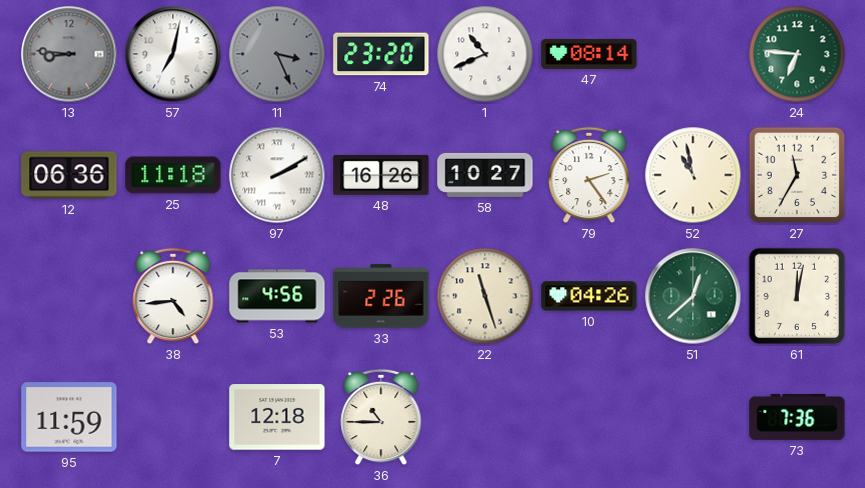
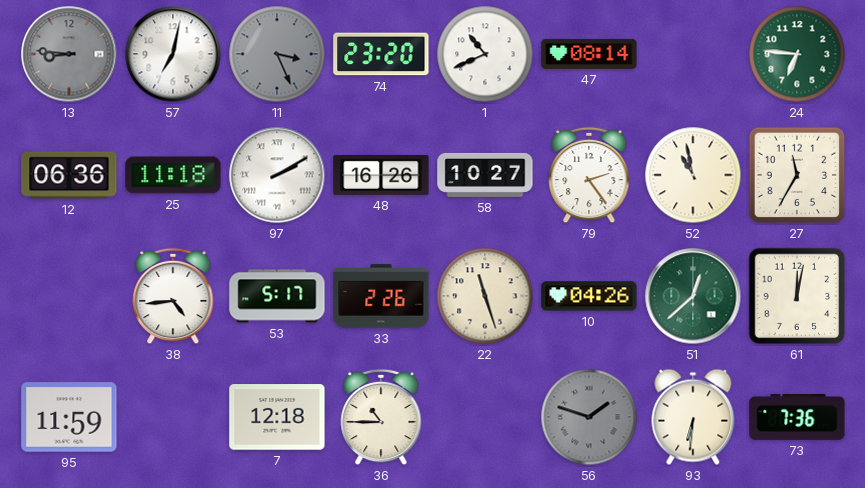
53: 4:56 -> 5:17 (277, 296)
56: none -> 1:48 (589, 417)
93: none -> 6:31 (693, 417)
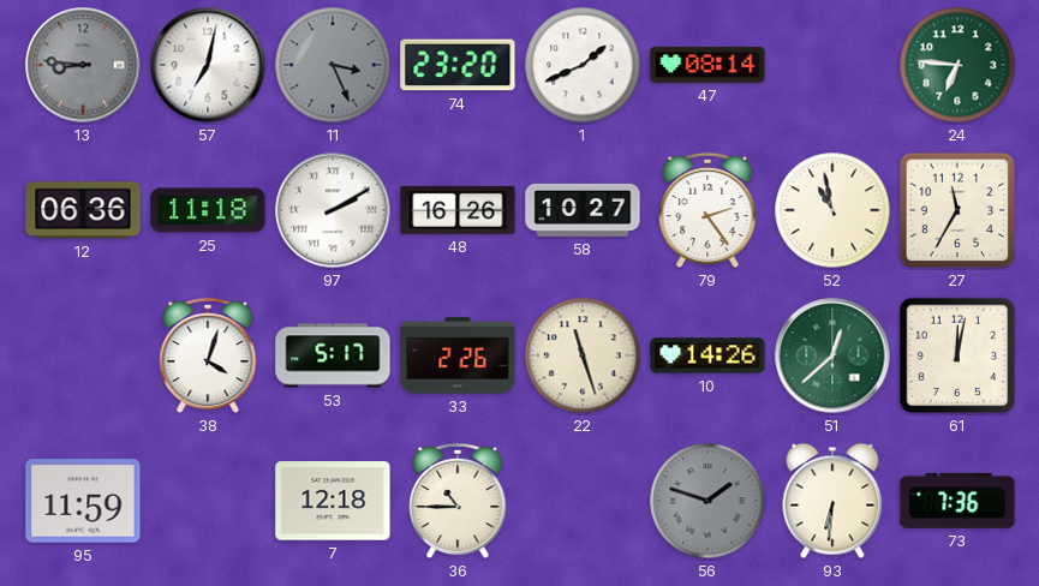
1: 10:41 -> 1:41 (583, 65)
38: 4:44 -> 4:03 (208, 355)
10: 04:26 -> 14:26 (707, 355)
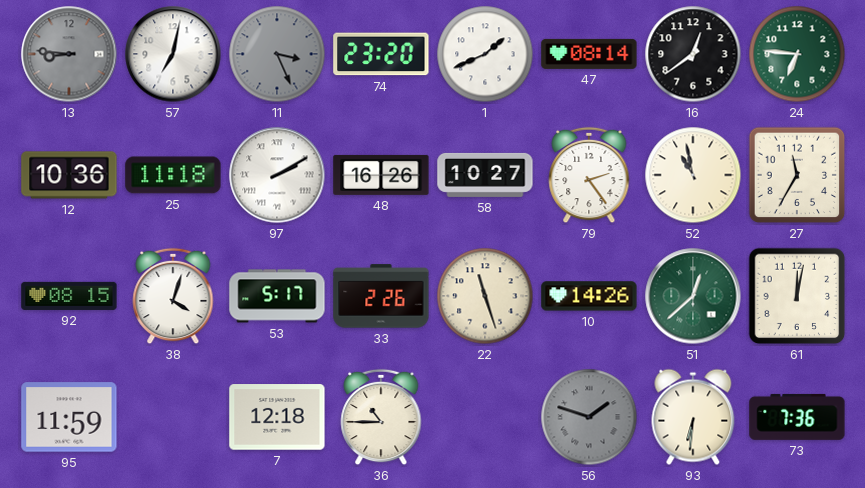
16: none -> 12:39 (693, 54)
12: 06:36 -> 10:36 (69, 175)
92: none -> 08:15 (69, 296)
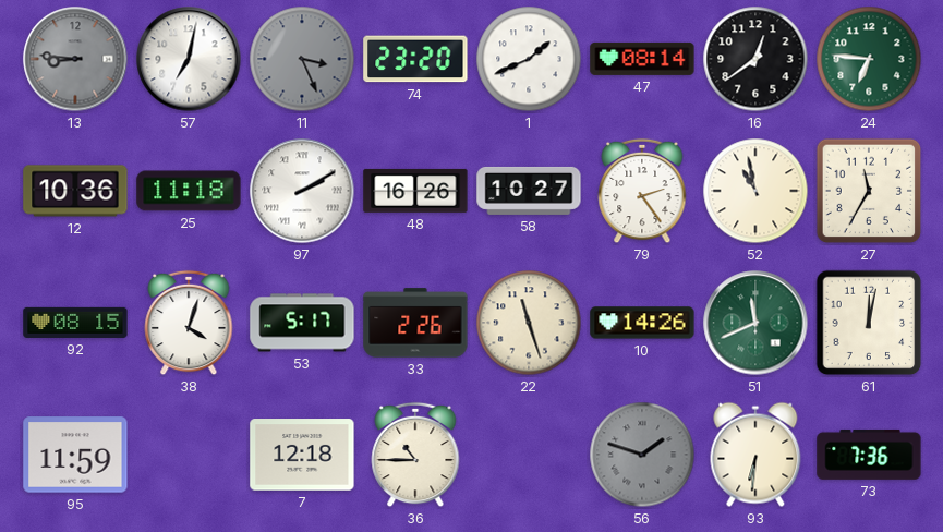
51: 12:38 -> 11:41 (755, 323)
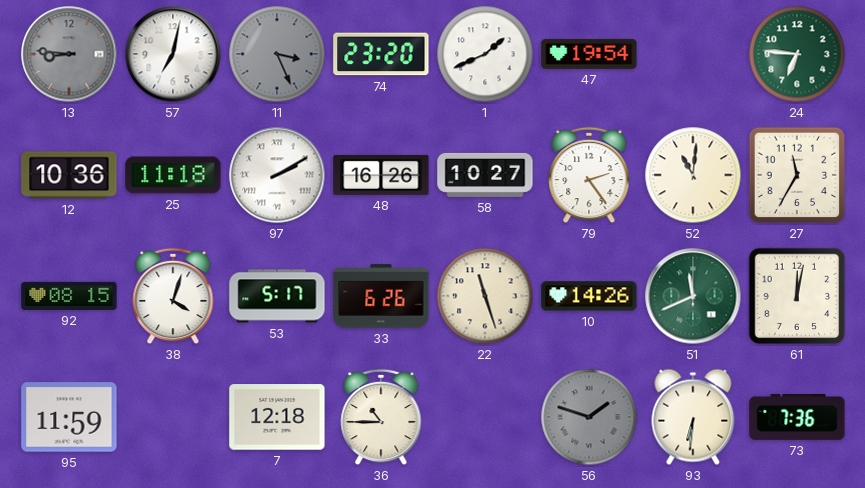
47: 08:14 -> 19:54 (589, 54)
16: 12:39 -> none (755, 59)
52: 10:58 -> 11:01 (693, 175)
33: 2:26 -> 6:26 (381, 296)
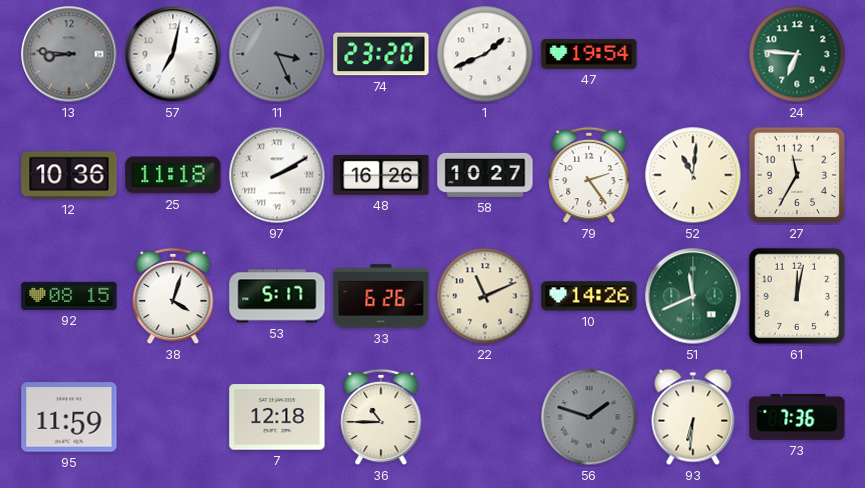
22: 11:27 -> 11:11 (485, 296)
